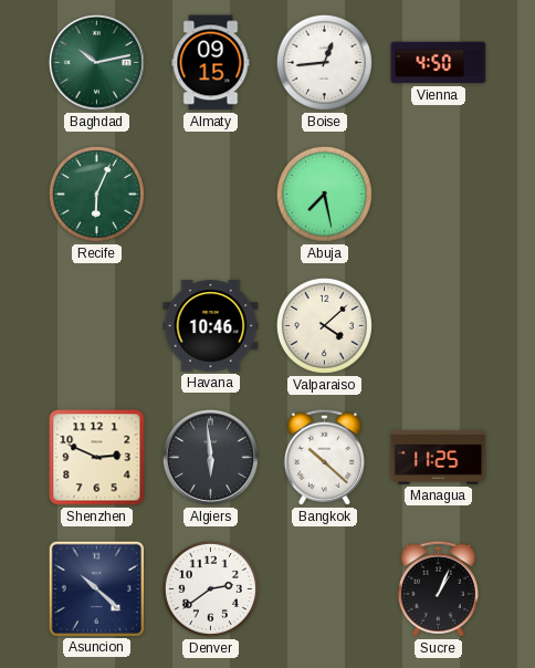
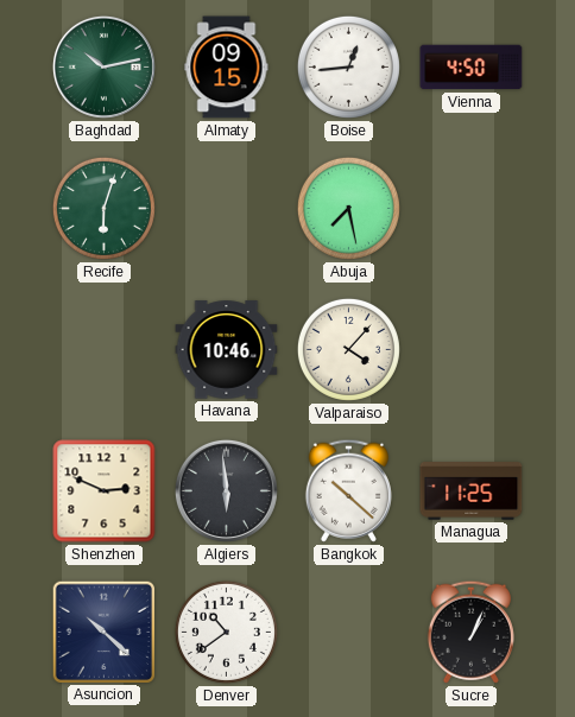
Recife: 6:04 -> 6:03 (103, 208)
Valparaiso: 4:08 -> 4:07 (348, 349)
Denver: 2:39 -> 10:39 (226, 632)
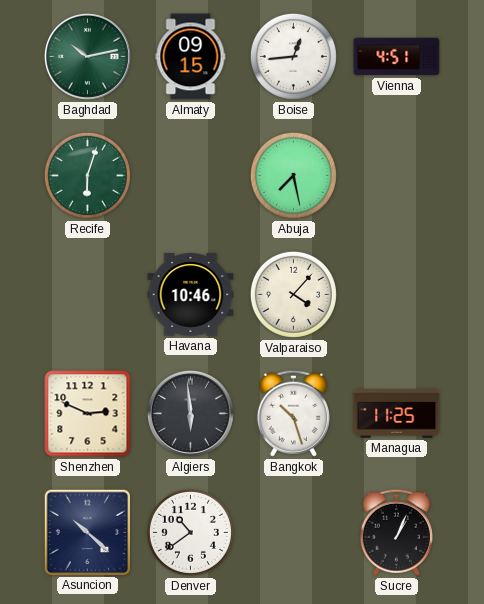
Vienna: 4:50 -> 4:51 (397, 57)
Bangkok: 10:22 -> 10:27 (293, 413)
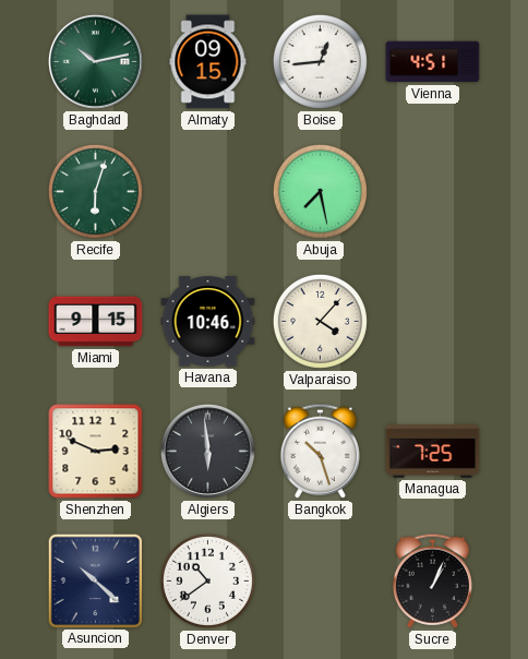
Miami: none -> 9:15 (96, 322)
Managua: 11:25 -> 7:25 (433, 452)
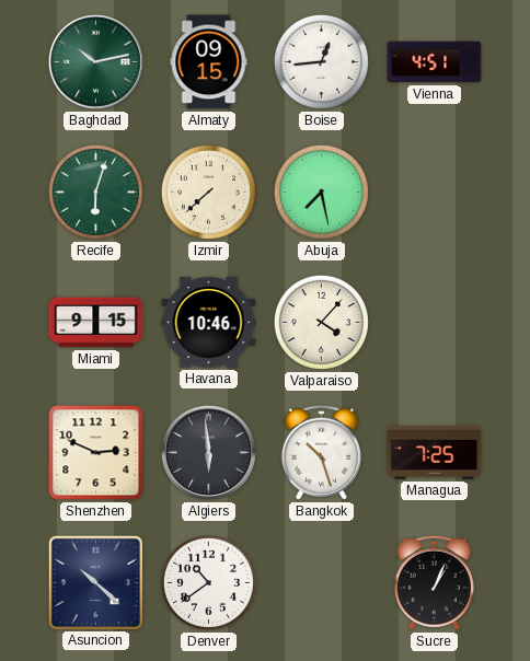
Izmir: none -> 7:38 (208, 192)
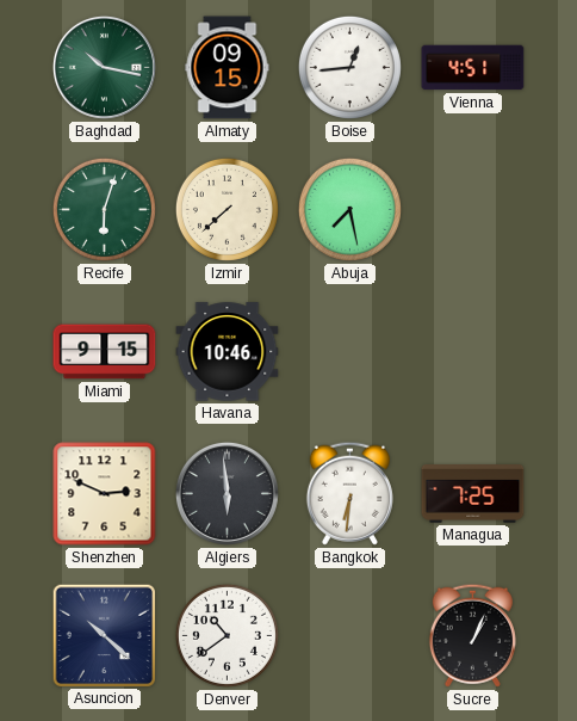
Baghdad: 10:13 -> 10:17 (104, 67)
Valparaiso: 4:07 -> none (321, 322)
Bangkok: 10:27 -> 6:31 (349, 493)
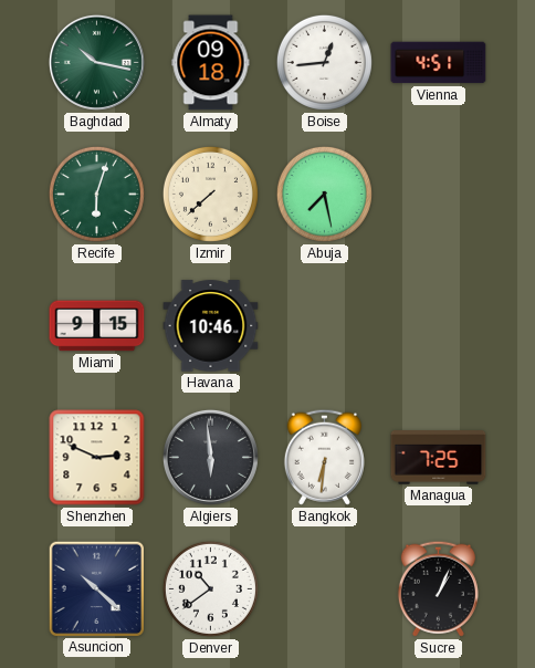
Almaty: 09:15 -> 09:18 (211, 63)
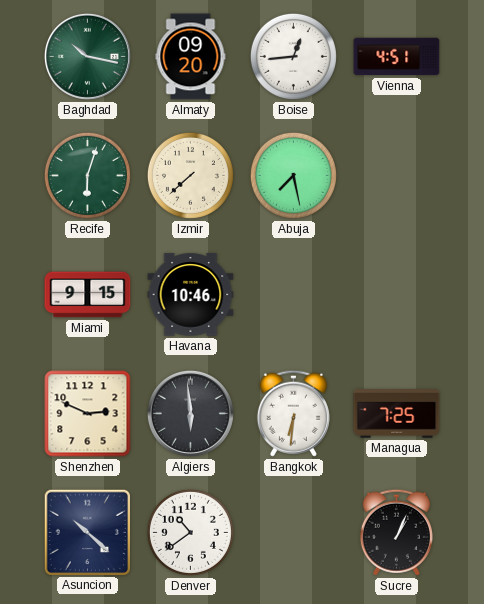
Almaty: 09:18 -> 09:20 (191, 57)
